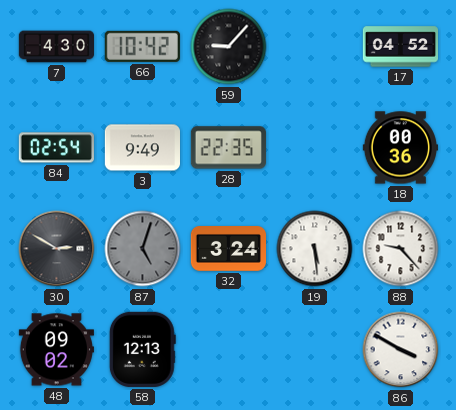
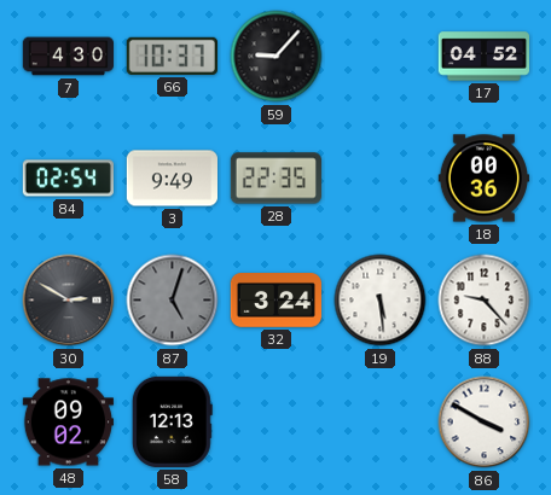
66: 10:42 -> 10:37 (172, 56)
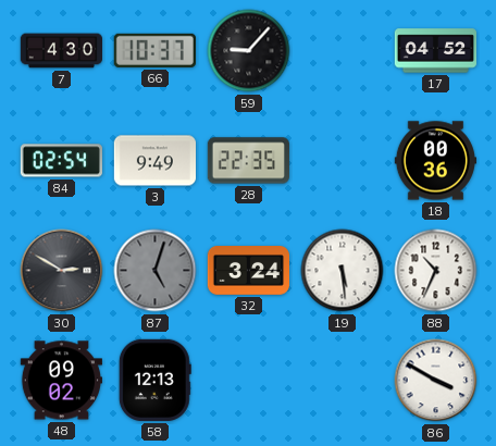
88: 9:23 -> 10:34 (436, 271)
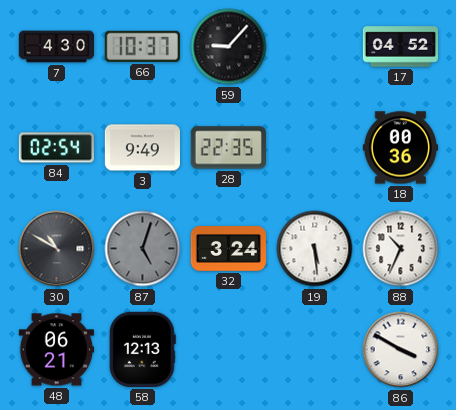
30: 2:50 -> 10:50 (57, 249)
48: 09:02 -> 06:21 (56, 350)
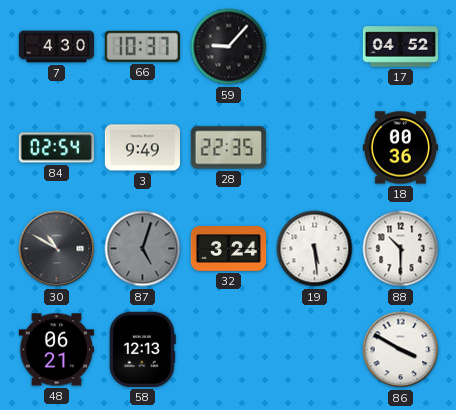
88: 10:34 -> 10:30 (401, 249)
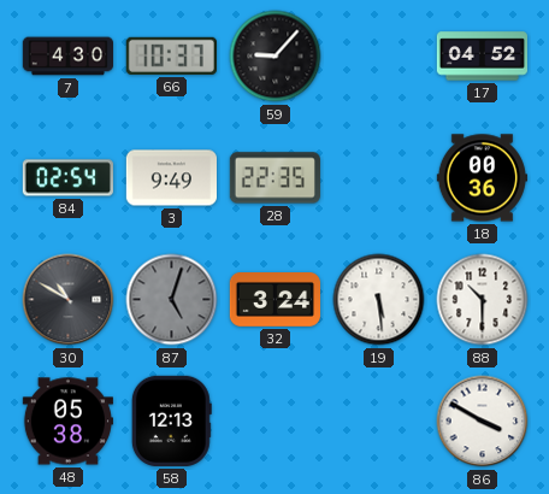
48: 06:21 -> 05:38 (67, 422)
